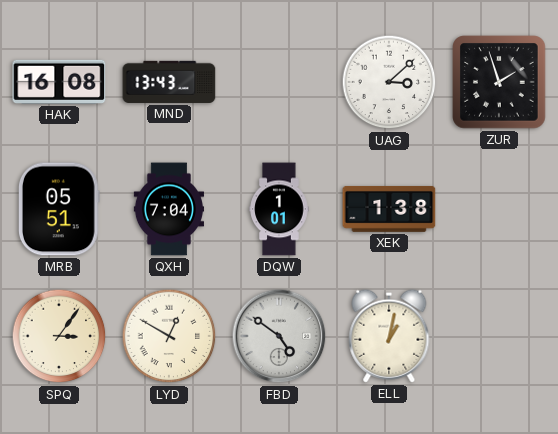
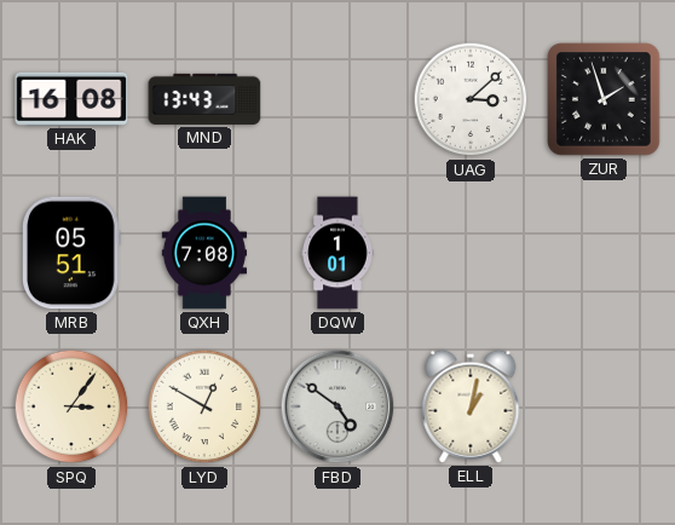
QXH: 7:04 -> 7:08 (203, 253)
XEK: 1:38 -> none (389, 209)
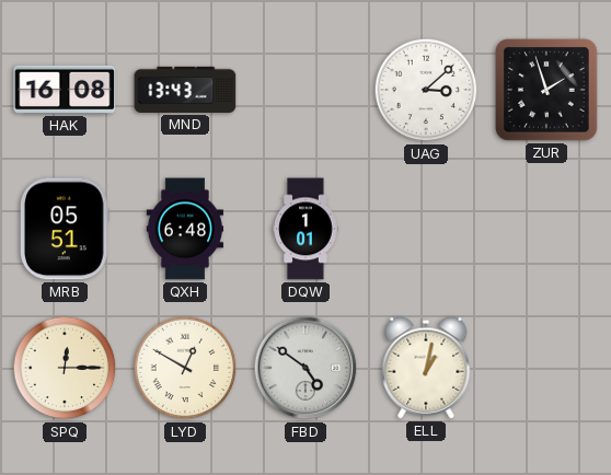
QXH: 7:08 -> 6:48 (184, 229)
SPQ: 3:06 -> 12:15 (65, 368)
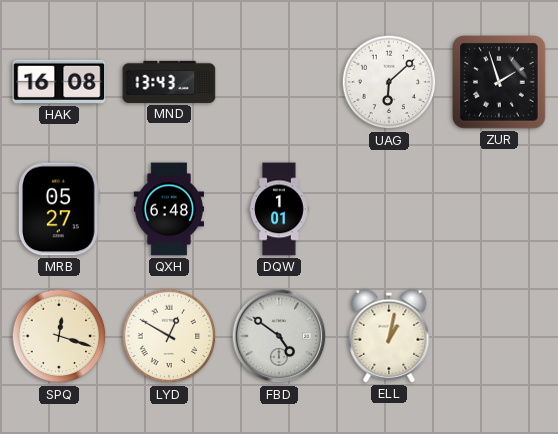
UAG: 3:08 -> 6:08 (389, 82)
MRB: 05:51 -> 05:27 (59, 209)
SPQ: 12:15 -> 12:18 (59, 336)
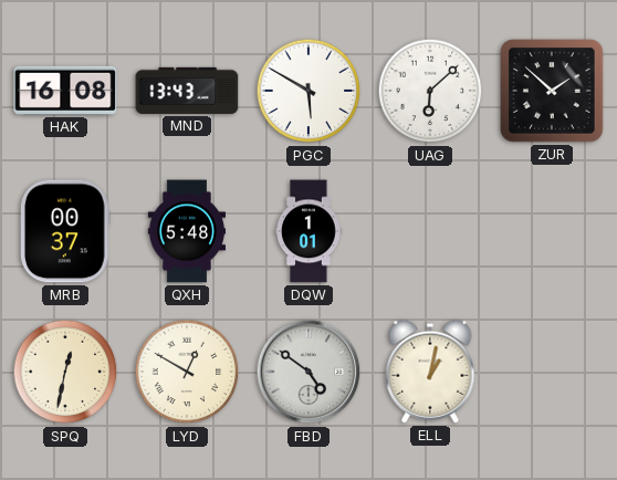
PGC: none -> 5:50 (308, 91)
ZUR: 1:57 -> 1:52 (552, 91)
MRB: 05:27 -> 00:37 (65, 231)
QXH: 6:48 -> 5:48 (186, 231)
SPQ: 12:18 -> 12:32 (65, 372)
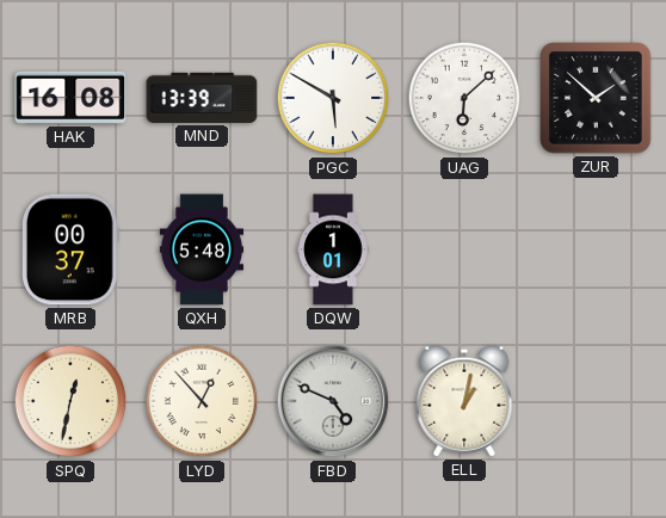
MND: 13:43 -> 13:39 (202, 98)
LYD: 12:50 -> 12:53 (202, 401)
FBD: 4:51 -> 4:49 (333, 401)
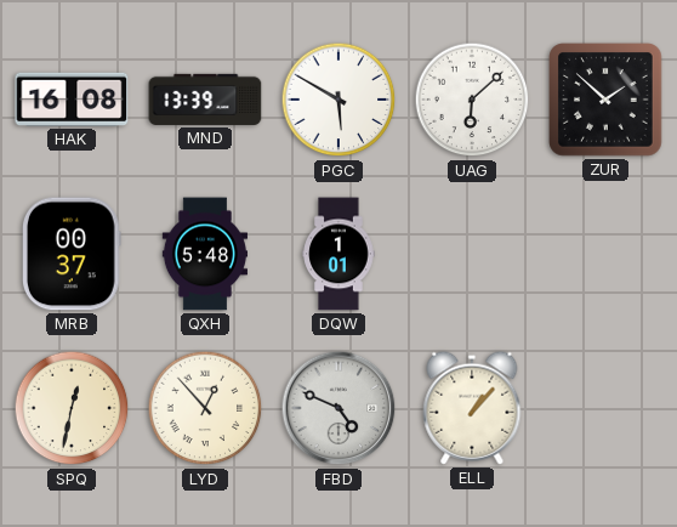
ELL: 1:02 -> 1:07 (472, 408)
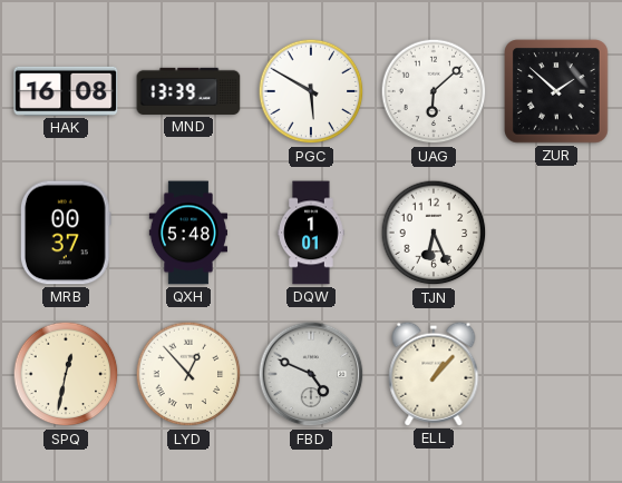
TJN: none -> 6:26 (434, 233)
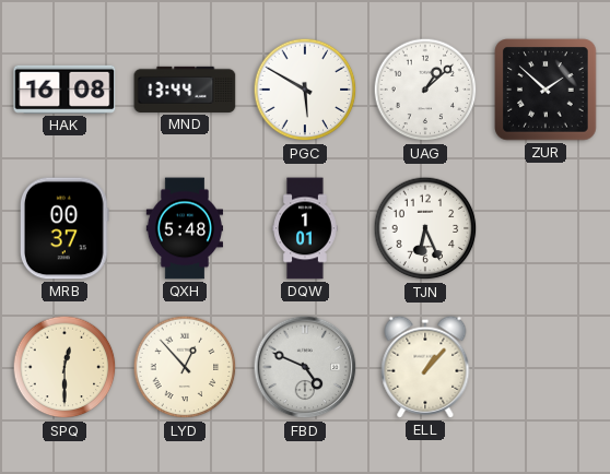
MND: 13:39 -> 13:44 (185, 90)
UAG: 6:08 -> 1:08 (425, 90)
SPQ: 12:32 -> 12:30 (64, 367)
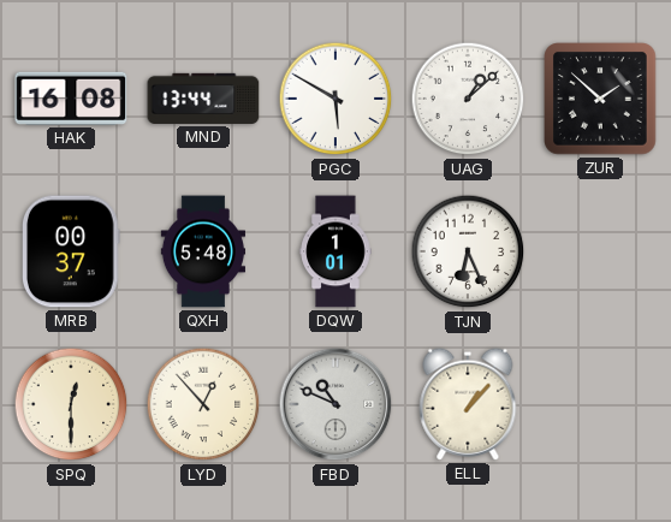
FBD: 4:49 -> 10:49 (335, 404)
